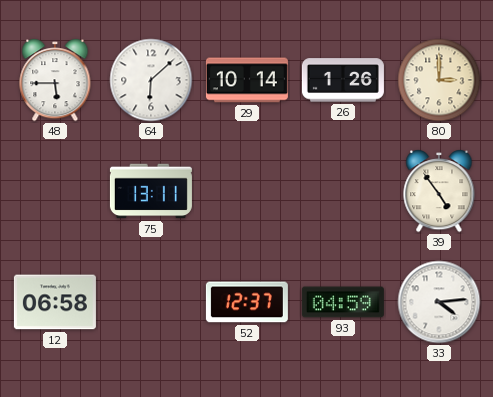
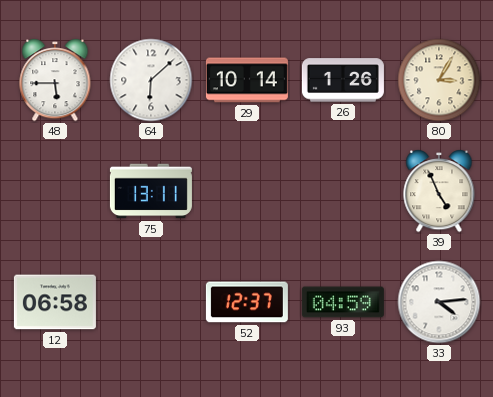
80: 3:00 -> 3:05 (439, 80)
39: 4:54 -> 4:56 (439, 192)
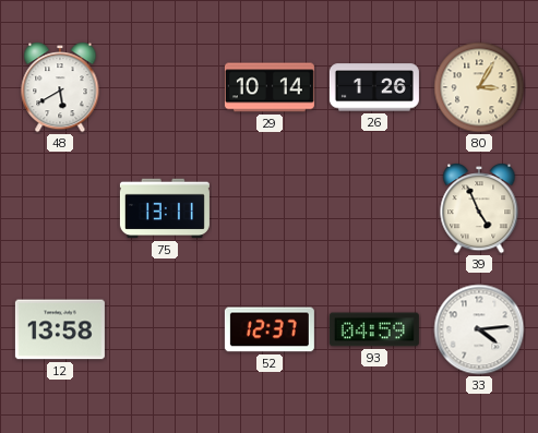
48: 5:45 -> 5:40 (60, 88)
64: 6:08 -> none (151, 80)
12: 06:58 -> 13:58 (60, 329)
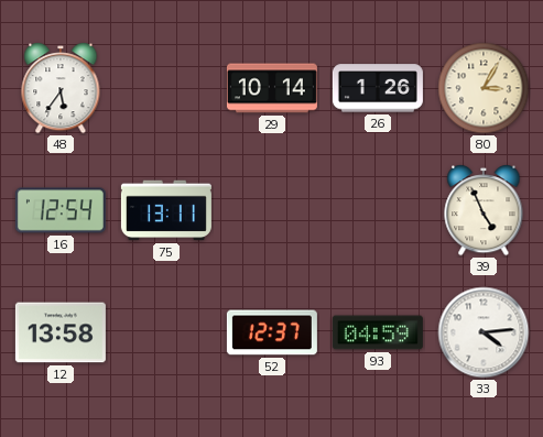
48: 5:40 -> 5:36 (61, 89)
16: none -> 12:54 (61, 210)
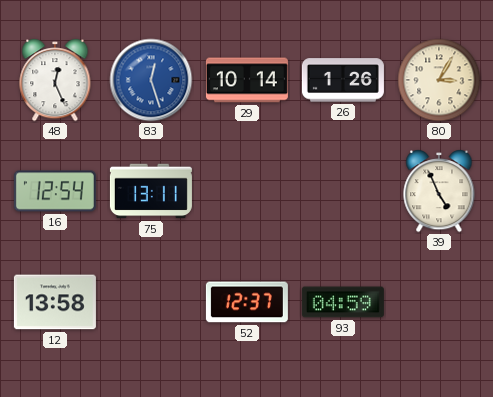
48: 5:36 -> 12:26 (55, 81)
83: none -> 12:27 (151, 80)
33: 4:14 -> none (484, 332)
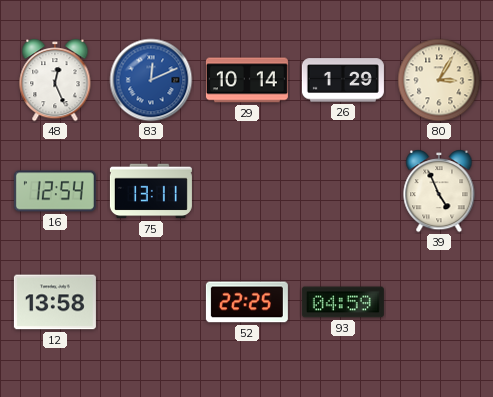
83: 12:27 -> 12:11 (151, 80)
26: 1:26 -> 1:29 (343, 80)
52: 12:37 -> 22:25 (247, 302)
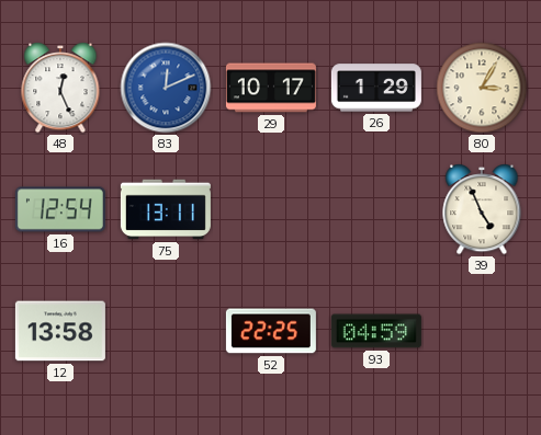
29: 10:14 -> 10:17 (271, 88)
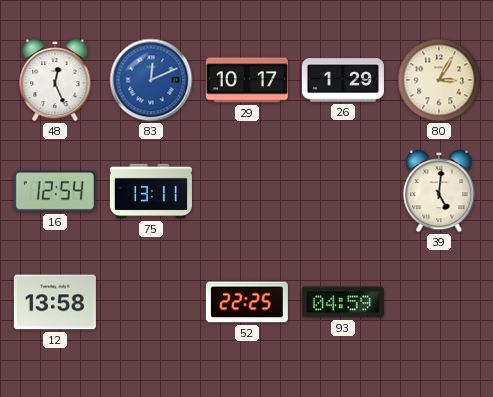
39: 4:56 -> 5:01 (439, 192)
